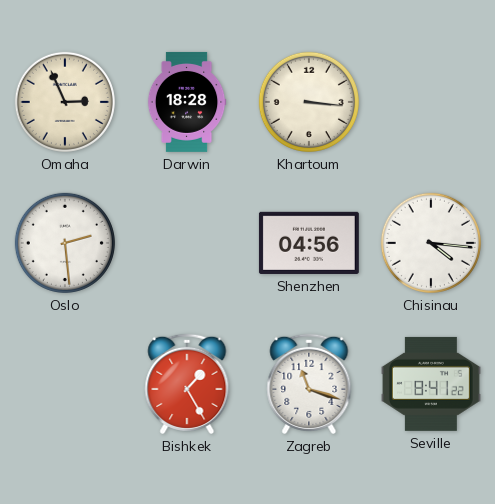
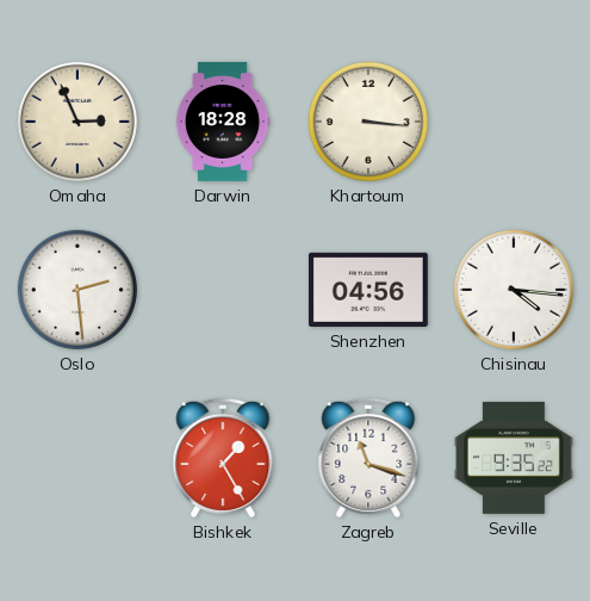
Seville: 8:41 -> 9:35 (514, 458)
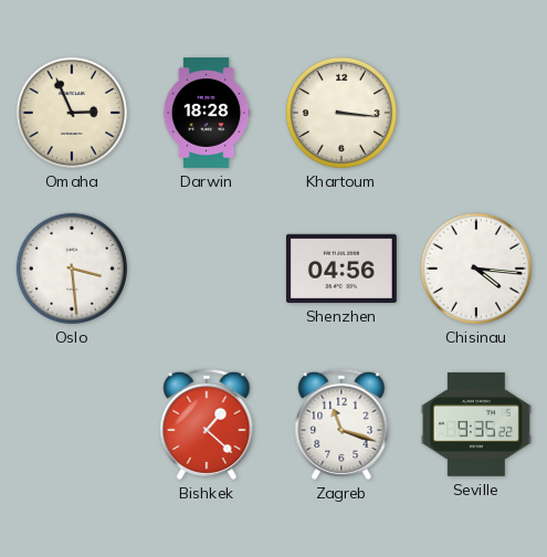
Oslo: 2:29 -> 3:29 (72, 269)
Bishkek: 1:25 -> 1:22 (207, 424)
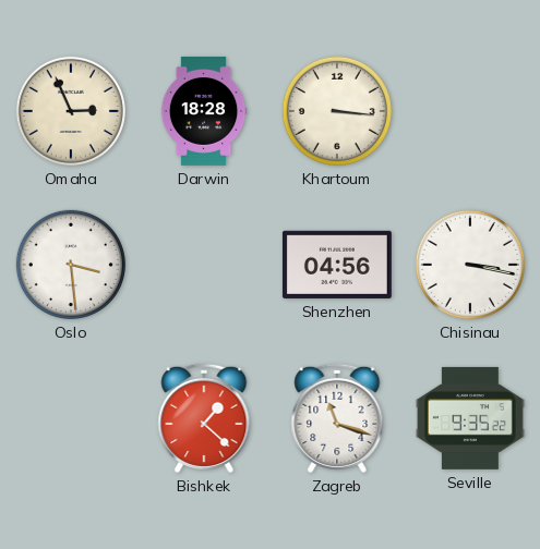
Chisinau: 4:16 -> 3:17 (470, 265)
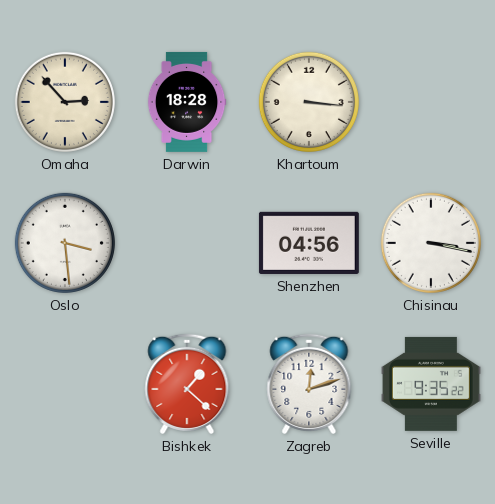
Omaha: 2:56 -> 2:53 (65, 102)
Zagreb: 11:18 -> 12:12 (309, 384)
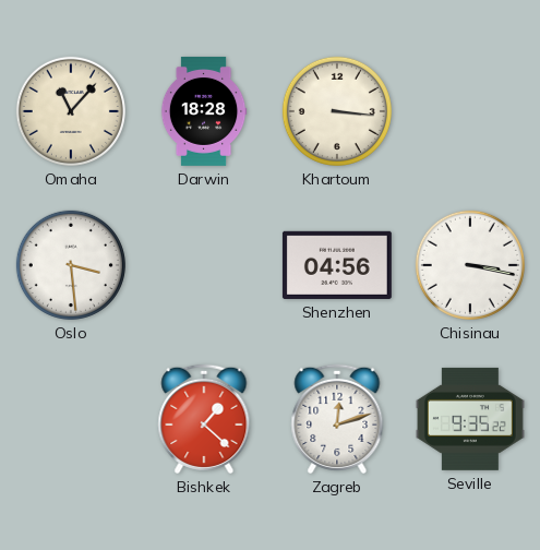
Omaha: 2:53 -> 11:07 (71, 111)
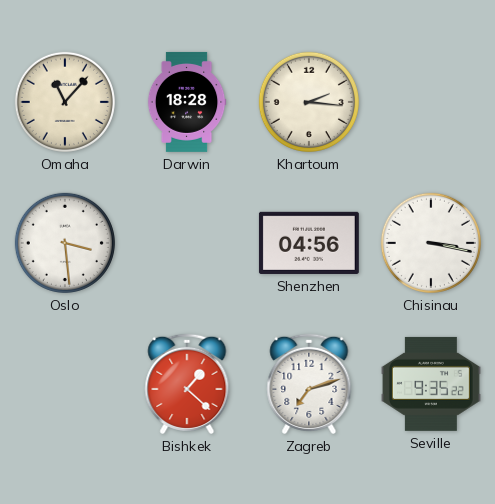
Khartoum: 3:16 -> 2:16 (309, 102)
Zagreb: 12:12 -> 7:12 (309, 384)
